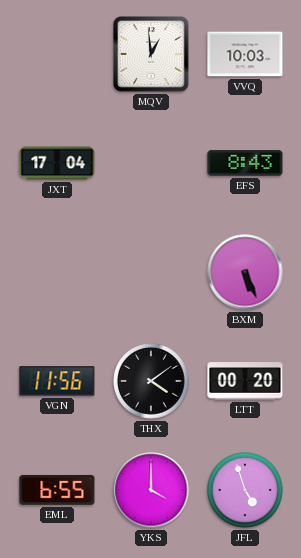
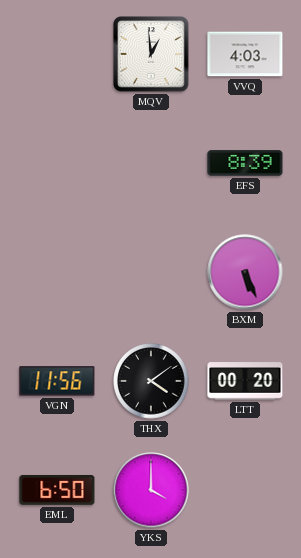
VVQ: 10:03 -> 4:03 (245, 54)
JXT: 17:04 -> none (57, 163)
EFS: 8:43 -> 8:39 (245, 163)
EML: 6:55 -> 6:50 (57, 490)
JFL: 4:57 -> none (245, 490)
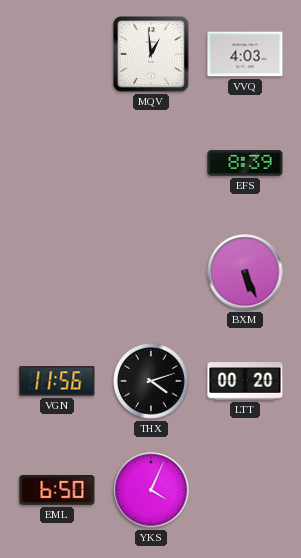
THX: 4:09 -> 4:12 (151, 381)
YKS: 4:00 -> 4:04 (151, 490)
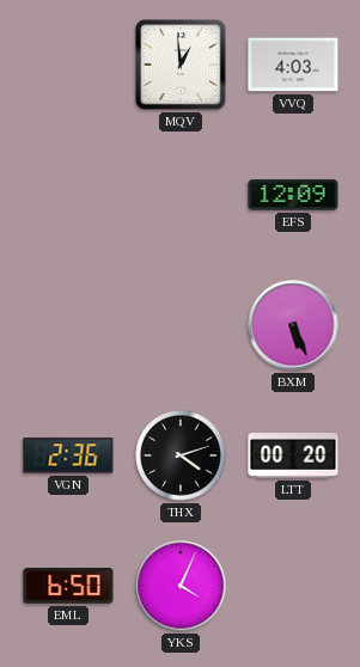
EFS: 8:39 -> 12:09 (293, 195)
VGN: 11:56 -> 2:36 (68, 455)
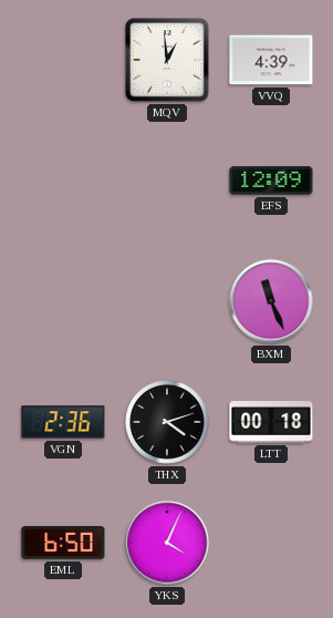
VVQ: 4:03 -> 4:39 (271, 60)
BXM: 5:26 -> 11:26 (271, 301)
LTT: 00:20 -> 00:18 (271, 422)
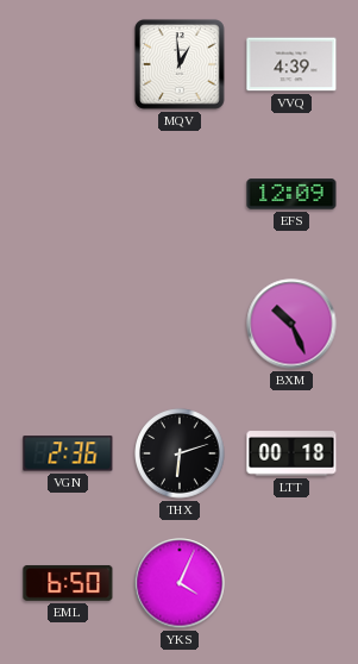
BXM: 11:26 -> 10:26 (291, 324)
THX: 4:12 -> 6:12 (180, 453)
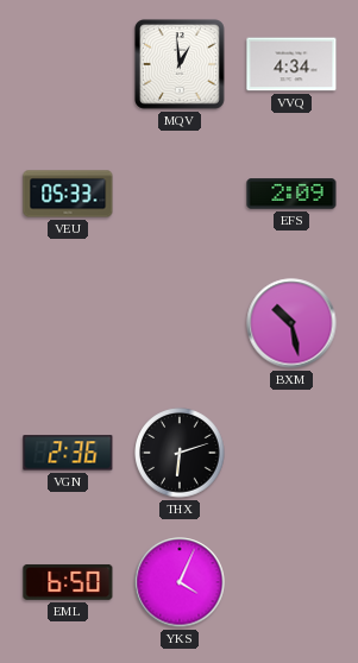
VVQ: 4:39 -> 4:34 (291, 64)
VEU: none -> 05:33 (68, 194)
EFS: 12:09 -> 2:09 (291, 194)
BXM: 10:26 -> 10:28 (291, 323)
LTT: 00:18 -> none (291, 453)
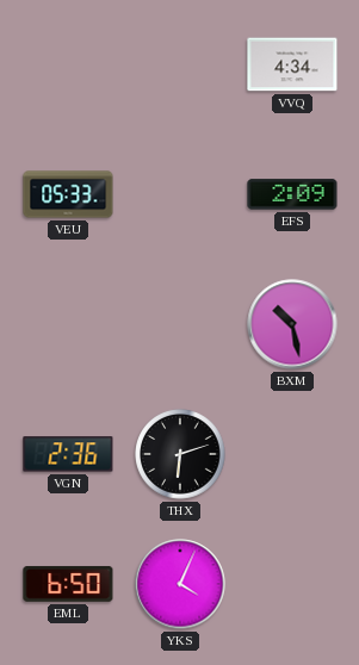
MQV: 12:59 -> none (181, 65)
